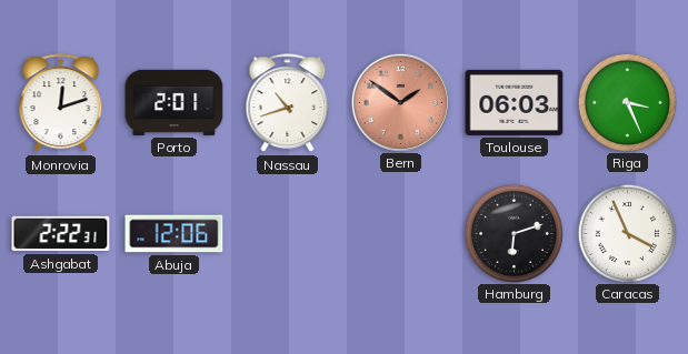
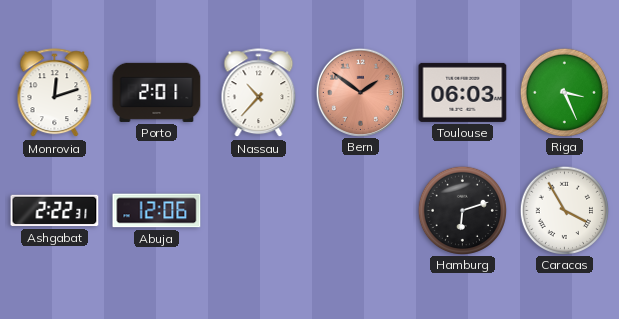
Nassau: 10:42 -> 10:37 (259, 93)
Caracas: 3:56 -> 3:55 (564, 210)
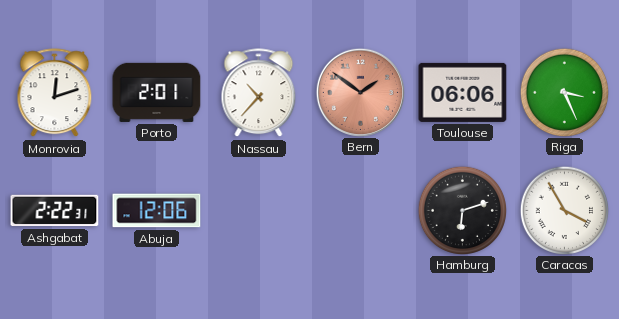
Toulouse: 06:03 -> 06:06 (463, 92)
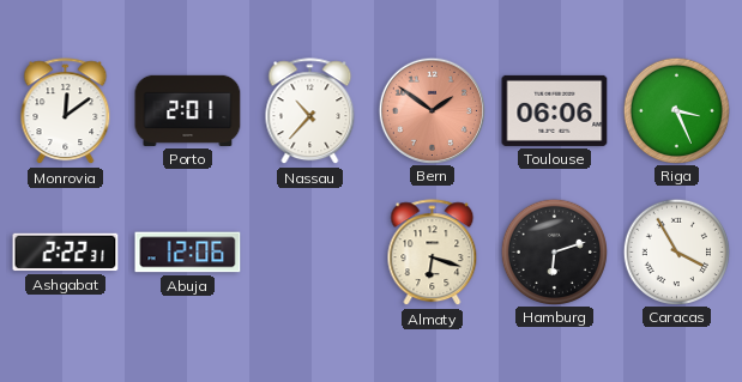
Monrovia: 12:12 -> 12:09 (66, 111)
Almaty: none -> 6:18 (433, 253)
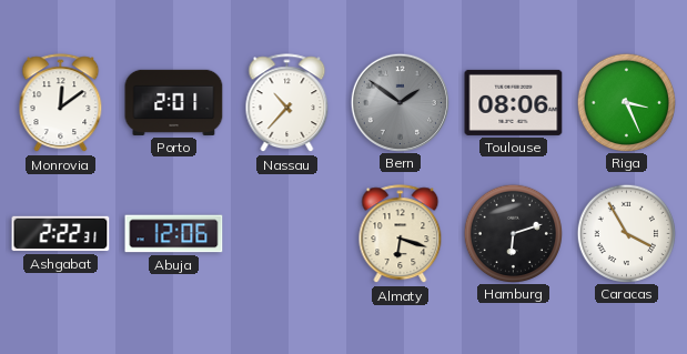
Bern dial: salmon -> grey (400, 102)
Toulouse: 06:06 -> 08:06 (514, 102)
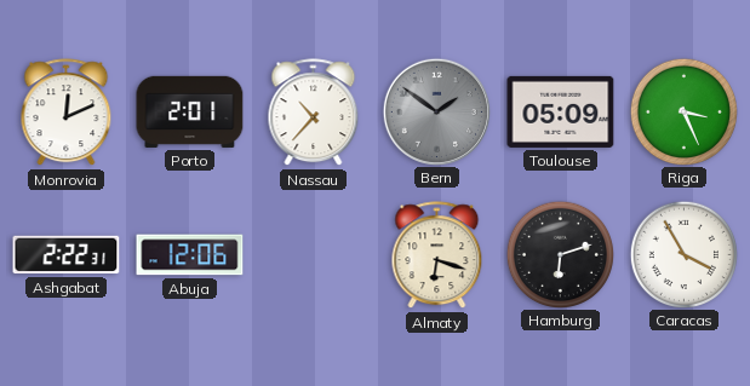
Monrovia: 12:09 -> 12:11 (67, 113)
Toulouse: 08:06 -> 05:09 (561, 111)
